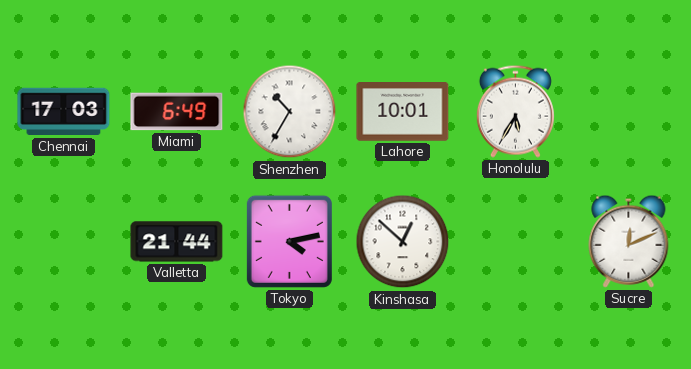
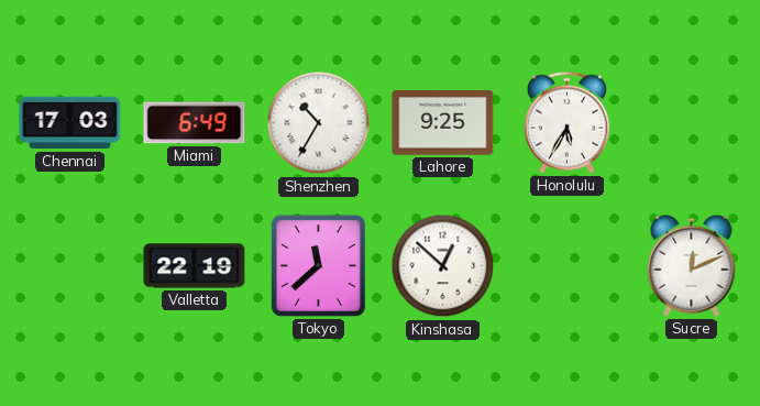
Lahore: 10:01 -> 9:25 (443, 123)
Valletta: 21:44 -> 22:19 (195, 266)
Tokyo: 4:13 -> 11:38 (318, 265)
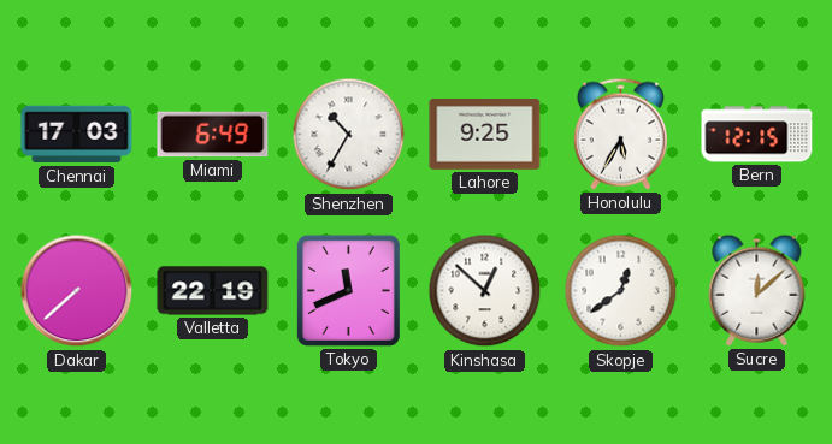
Bern: none -> 12:15 (757, 135)
Dakar: none -> 7:38 (77, 291)
Tokyo: 11:38 -> 11:41 (348, 290)
Skopje: none -> 12:39 (621, 291)
Sucre: 12:11 -> 12:08 (757, 290)
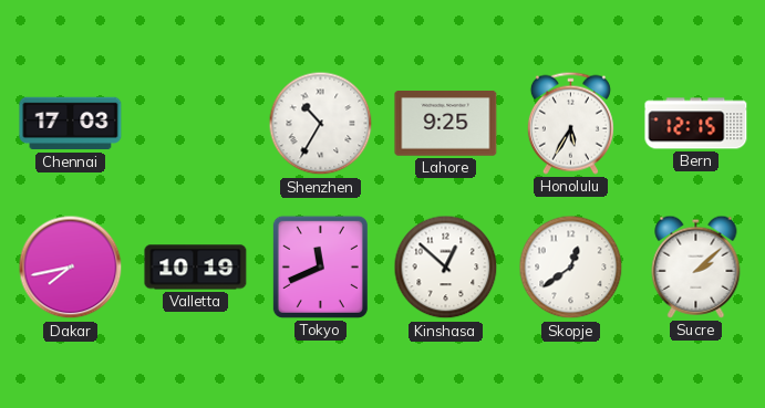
Miami: 6:49 -> none (213, 135)
Dakar: 7:38 -> 7:43 (71, 268)
Valletta: 22:19 -> 10:19 (196, 268)
Sucre: 12:08 -> 2:08 (696, 266)
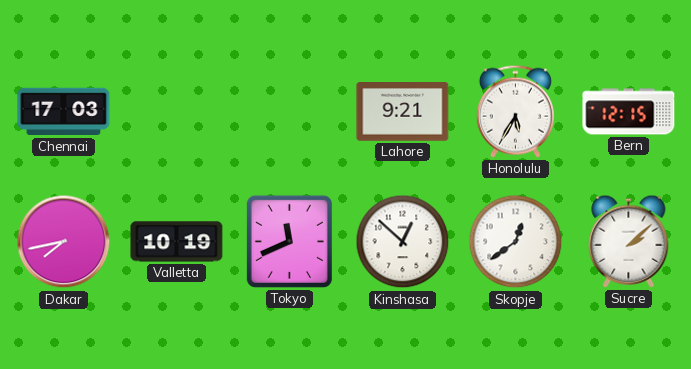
Shenzhen: 10:35 -> none (321, 124)
Lahore: 9:25 -> 9:21 (403, 112)
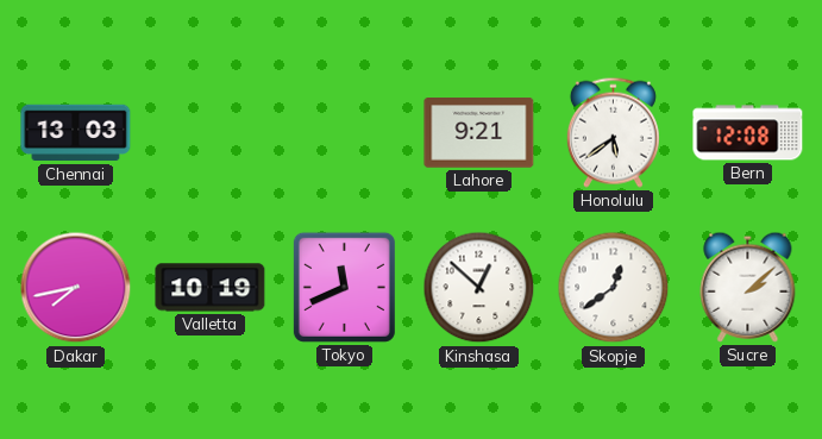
Chennai: 17:03 -> 13:03 (76, 133)
Honolulu: 5:35 -> 5:39 (613, 132)
Bern: 12:15 -> 12:08 (748, 133)
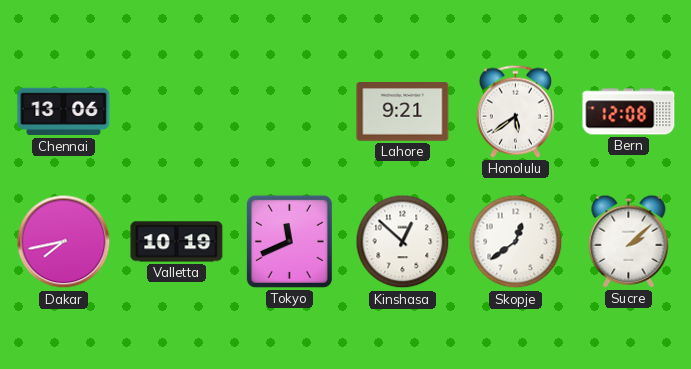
Chennai: 13:03 -> 13:06 (64, 112)
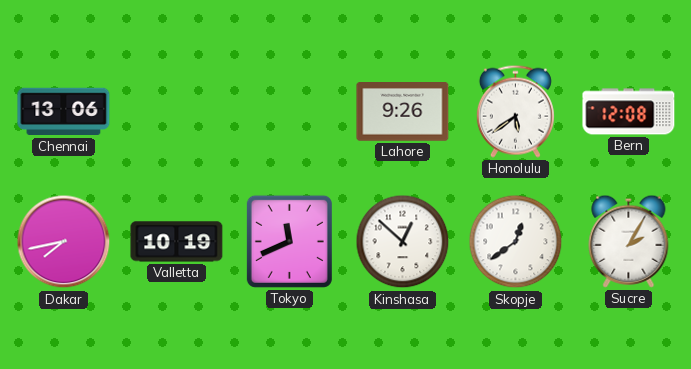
Lahore: 9:21 -> 9:26 (403, 112)
Sucre: 2:08 -> 2:05 (629, 241)
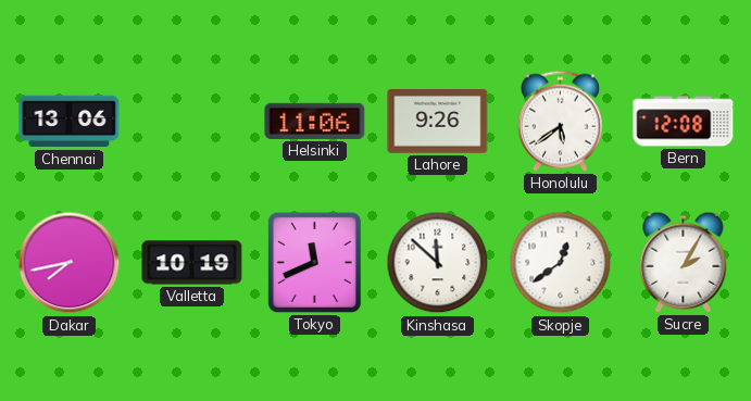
Helsinki: none -> 11:06 (315, 121)
Kinshasa: 12:52 -> 11:52 (438, 263)
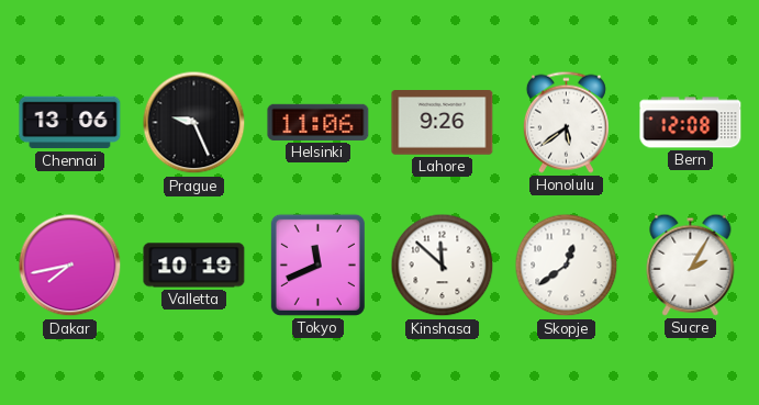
Prague: none -> 9:26 (194, 123)
